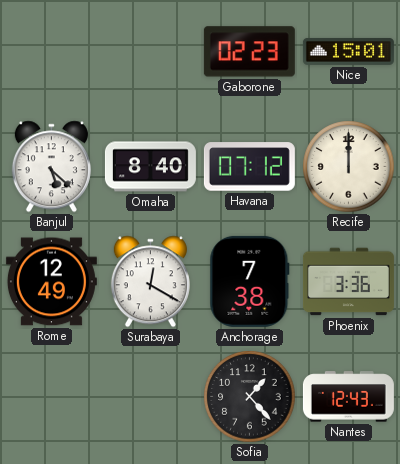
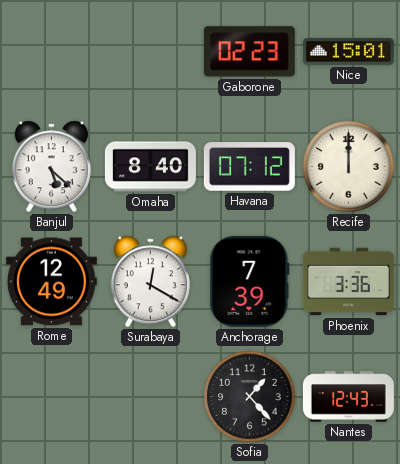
Anchorage: 7:38 -> 7:39 (250, 281)
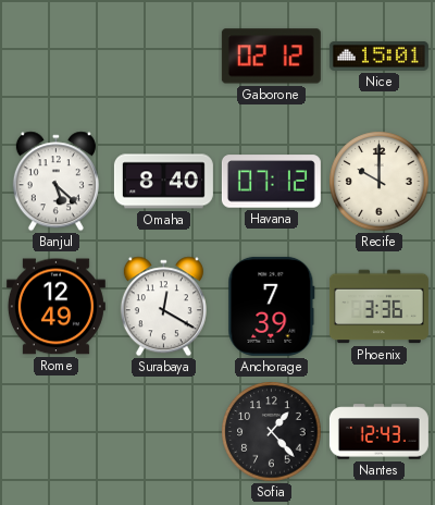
Gaborone: 02:23 -> 02:12 (271, 57)
Recife: 12:00 -> 10:00 (380, 182)
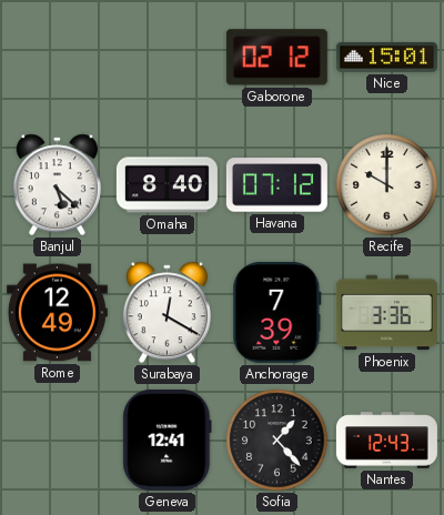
Geneva: none -> 12:41 (168, 440)
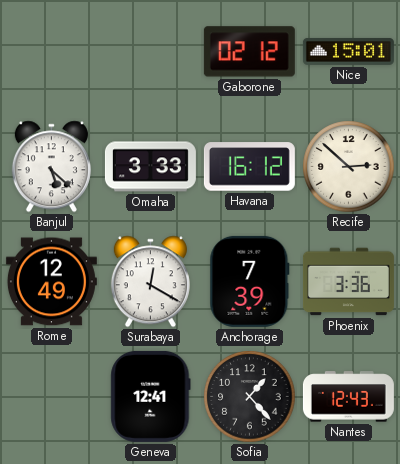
Omaha: 8:40 -> 3:33 (150, 167)
Havana: 07:12 -> 16:12 (249, 167)
Recife: 10:00 -> 2:52 (349, 167)
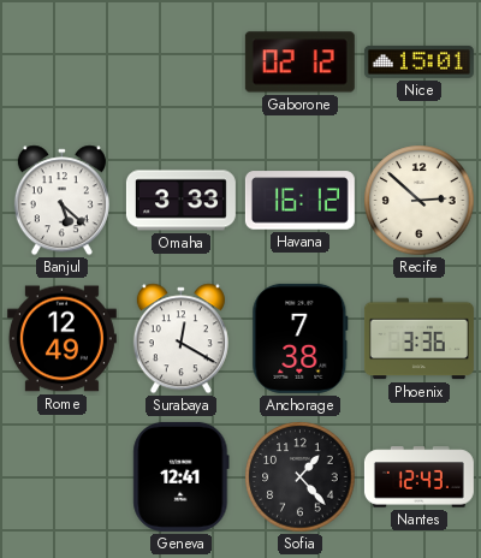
Anchorage: 7:39 -> 7:38 (301, 338)
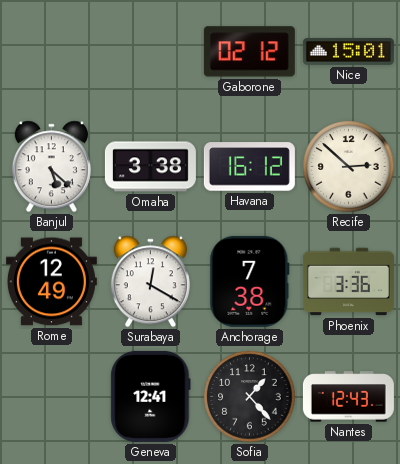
Omaha: 3:33 -> 3:38 (150, 167)
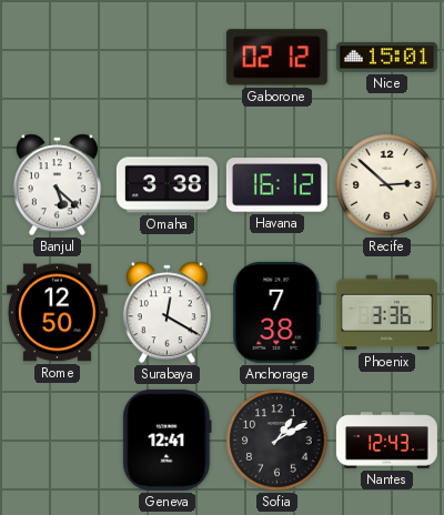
Rome: 12:49 -> 12:50 (57, 313)
Sofia: 1:23 -> 1:10 (277, 441)
